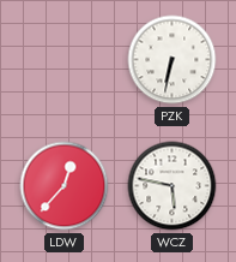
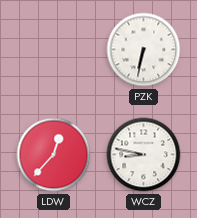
WCZ: 5:47 -> 8:47 (144, 155)
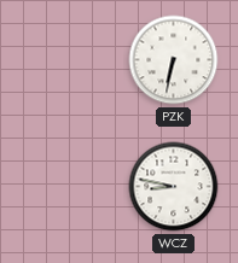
LDW: 12:37 -> none (54, 155)
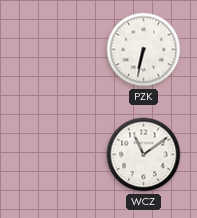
WCZ: 8:47 -> 11:09 (144, 155)
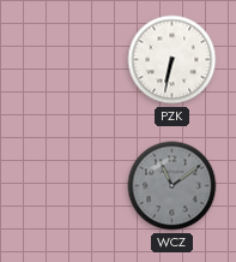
WCZ dial: white -> grey (173, 186)
